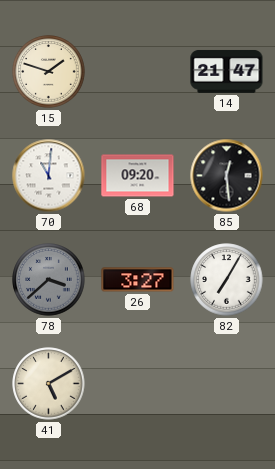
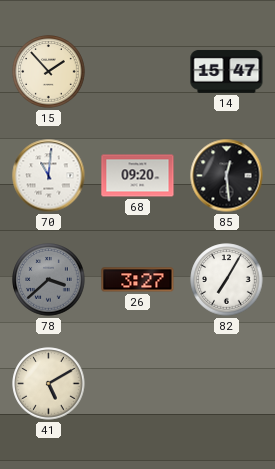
15: 1:48 -> 1:53 (49, 72)
14: 21:47 -> 15:47 (227, 71)
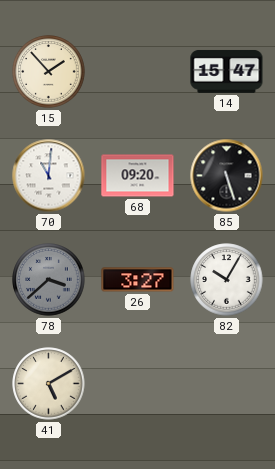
85: 12:29 -> 5:27 (227, 176)
82: 7:05 -> 10:05 (227, 280)
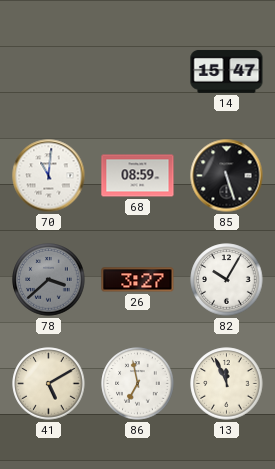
15: 1:53 -> none (49, 72)
68: 09:20 -> 08:59 (138, 176)
86: none -> 6:58 (138, 384)
13: none -> 11:56 (227, 384)
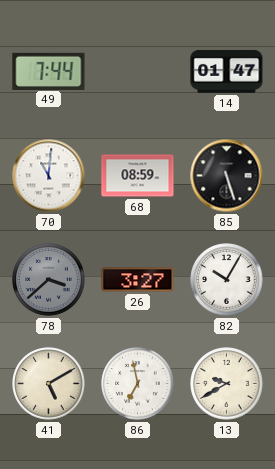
49: none -> 7:44 (49, 71)
14: 15:47 -> 01:47 (227, 71)
13: 11:56 -> 9:40 (227, 384)
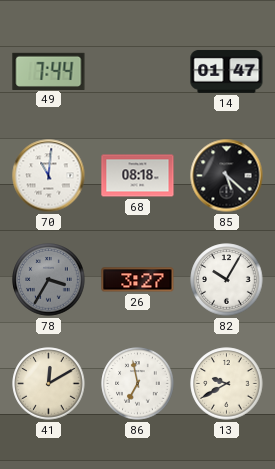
68: 08:59 -> 08:18 (138, 176)
85: 5:27 -> 5:22 (227, 176)
78: 3:38 -> 3:35 (49, 280)
41: 5:10 -> 12:10 (49, 384)
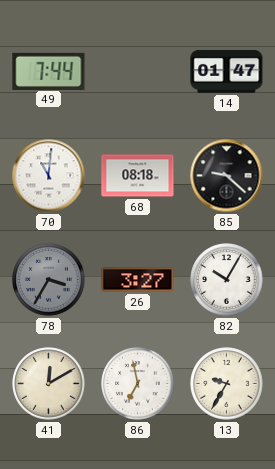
85: 5:22 -> 9:22 (227, 176)
13: 9:40 -> 9:35 (227, 384)
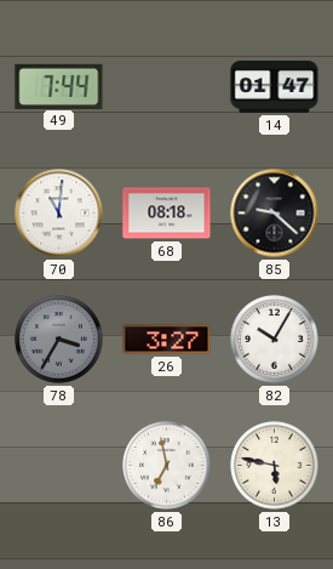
41: 12:10 -> none (49, 384)
13: 9:35 -> 5:47 (275, 466)
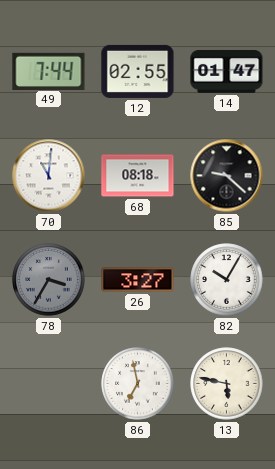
12: none -> 02:55 (138, 71)
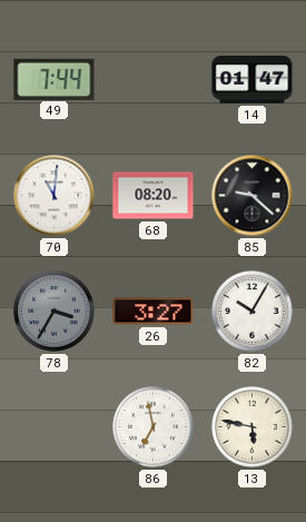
12: 02:55 -> none (138, 71)
68: 08:18 -> 08:20 (154, 196)
